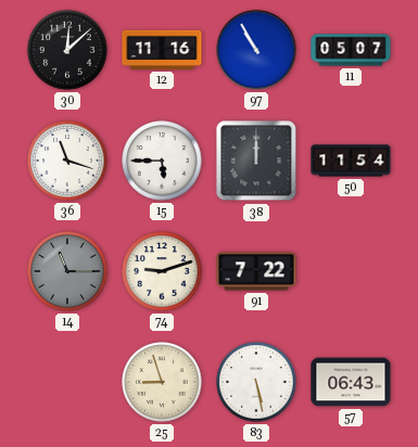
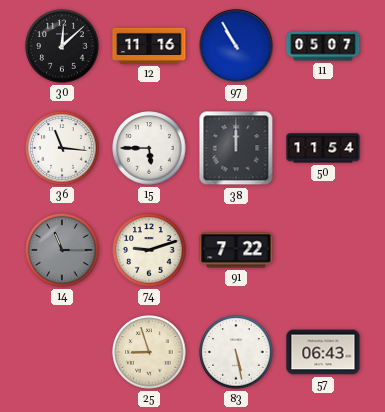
36: 11:18 -> 11:16 (62, 148)
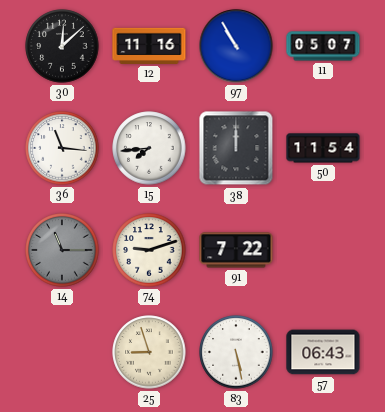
15: 5:45 -> 7:44 (149, 148)
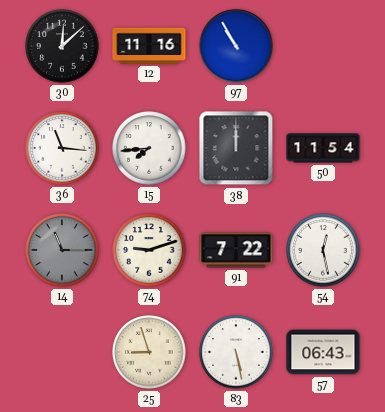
11: 05:07 -> none (323, 46)
54: none -> 12:28 (323, 250)
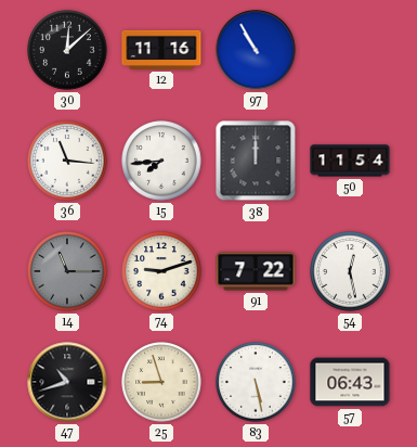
47: none -> 10:42 (67, 382)
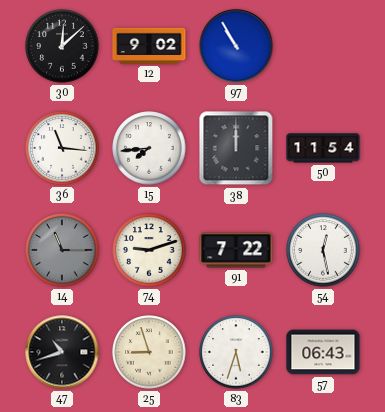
12: 11:16 -> 9:02 (149, 46)
83: 5:28 -> 5:33 (236, 352)
